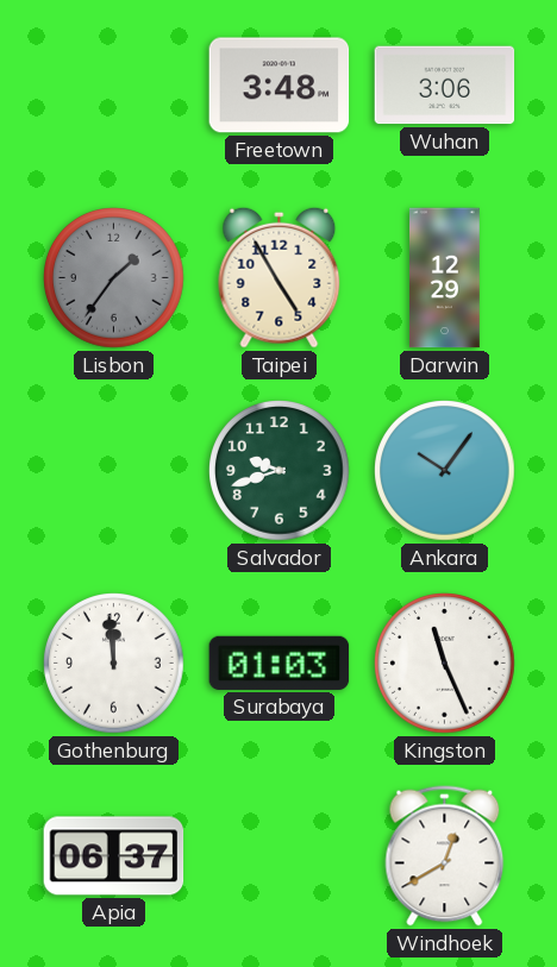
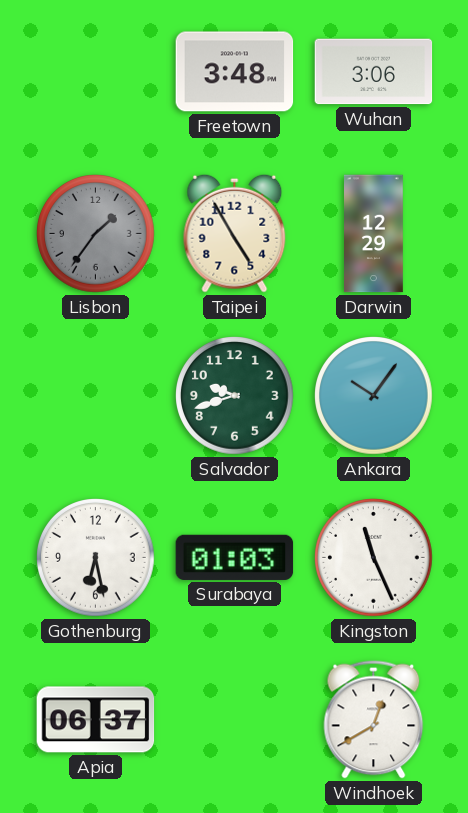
Gothenburg: 11:59 -> 6:28 (96, 558)
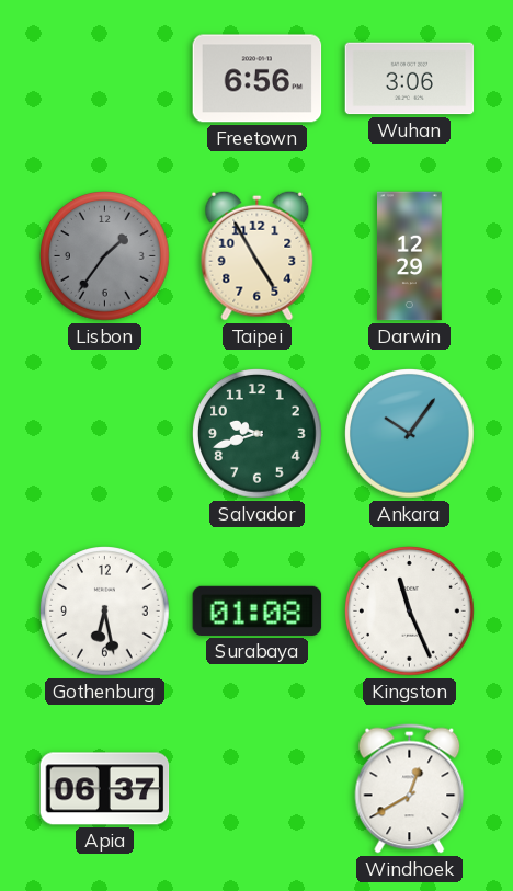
Freetown: 3:48 -> 6:56 (258, 79)
Surabaya: 01:03 -> 01:08 (258, 610)
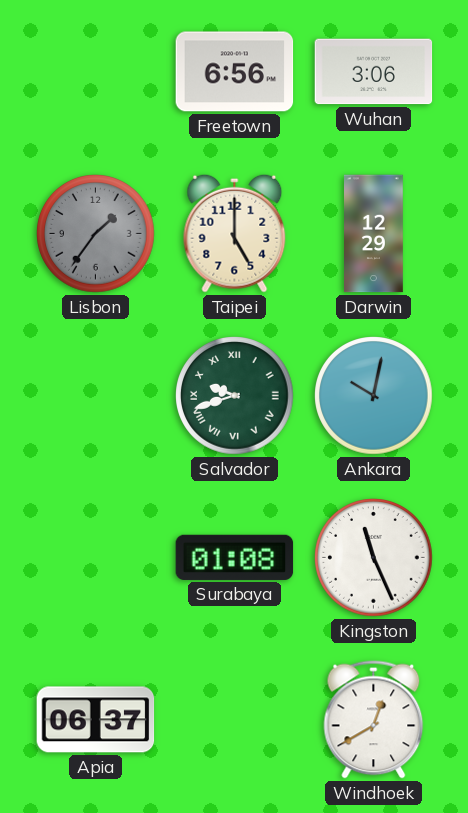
Taipei: 4:55 -> 5:00 (235, 233)
Salvador numerals: Arabic -> Roman (235, 396)
Ankara: 10:06 -> 10:02 (374, 396)
Gothenburg: 6:28 -> none (105, 612)
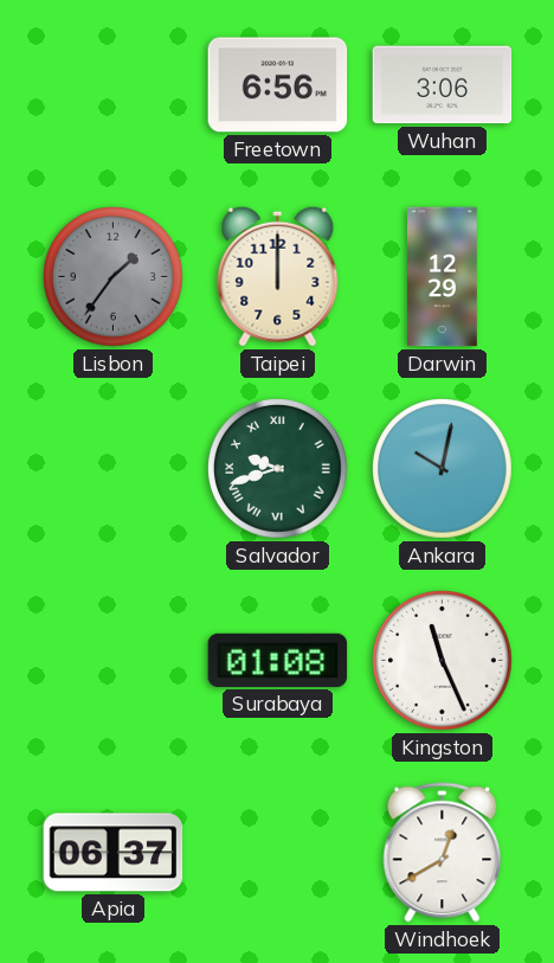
Taipei: 5:00 -> 12:00 (278, 276)
